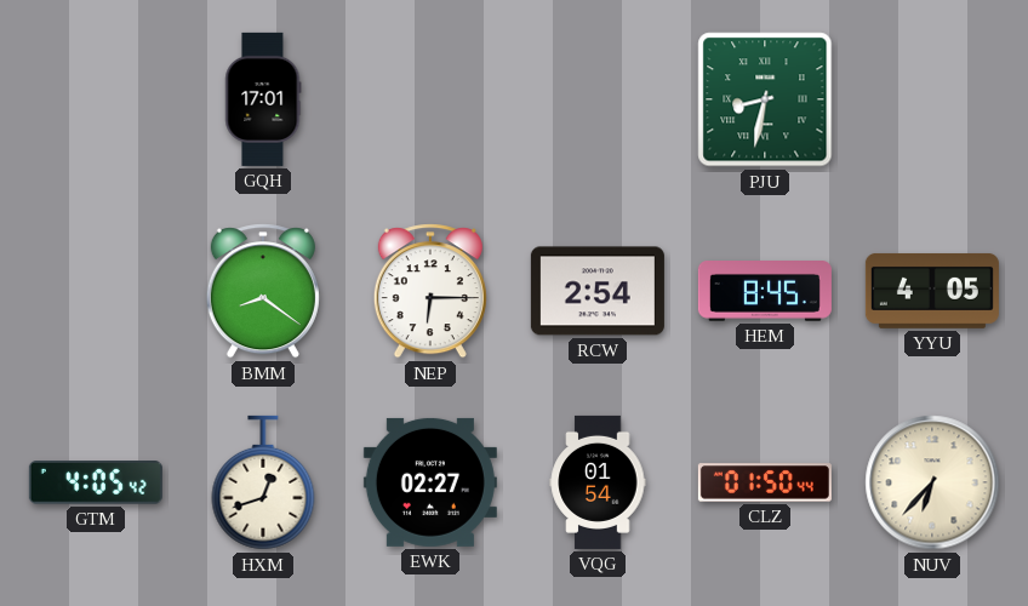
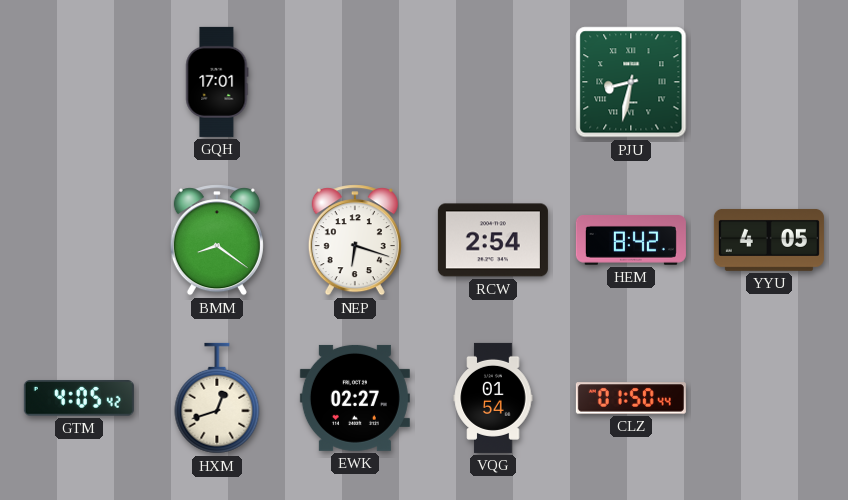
NEP: 6:15 -> 6:18 (355, 240)
HEM: 8:45 -> 8:42 (631, 241)
NUV: 6:37 -> none (932, 482)
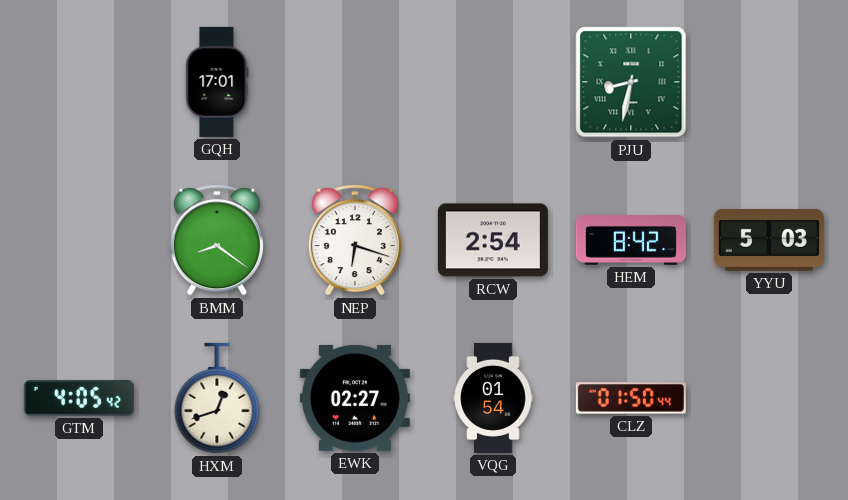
YYU: 4:05 -> 5:03 (769, 240)
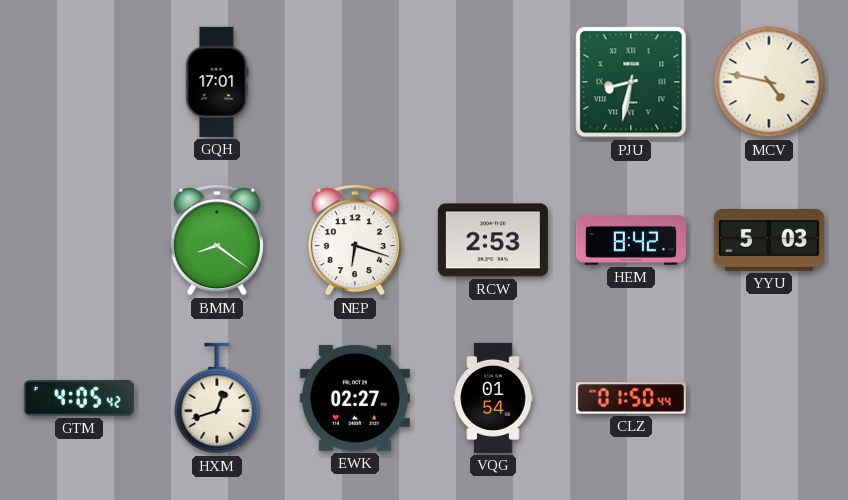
MCV: none -> 4:47 (769, 82)
RCW: 2:54 -> 2:53 (493, 240)
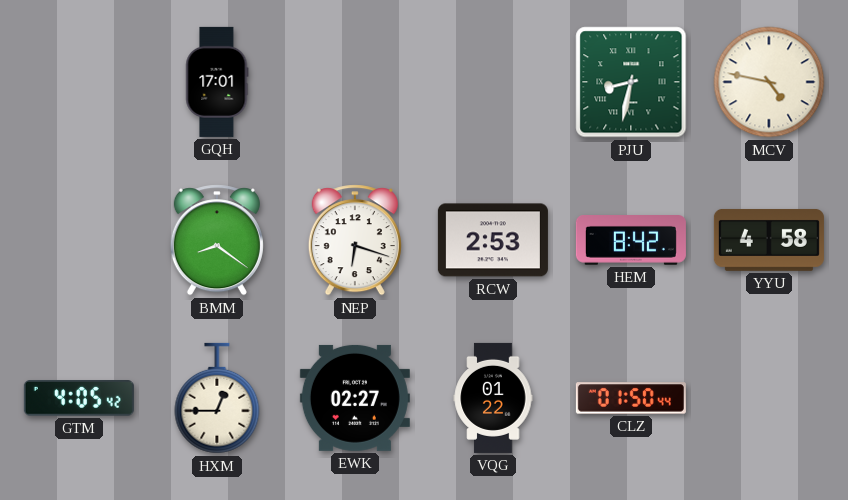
YYU: 5:03 -> 4:58 (769, 240)
HXM: 12:42 -> 12:45 (217, 398)
VQG: 01:54 -> 01:22 (493, 398)
